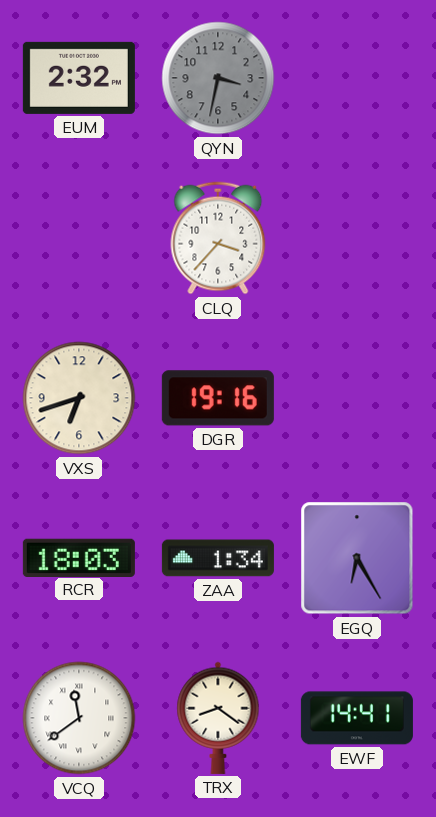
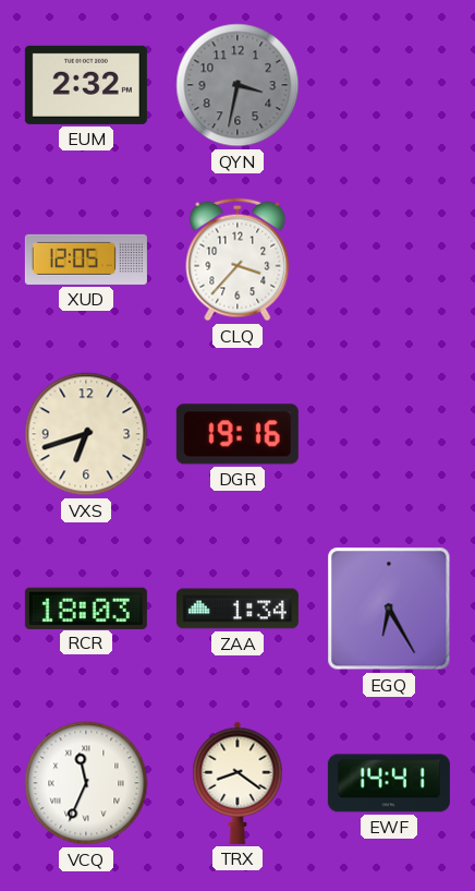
XUD: none -> 12:05 (86, 260)
VCQ: 11:39 -> 11:34 (86, 783)
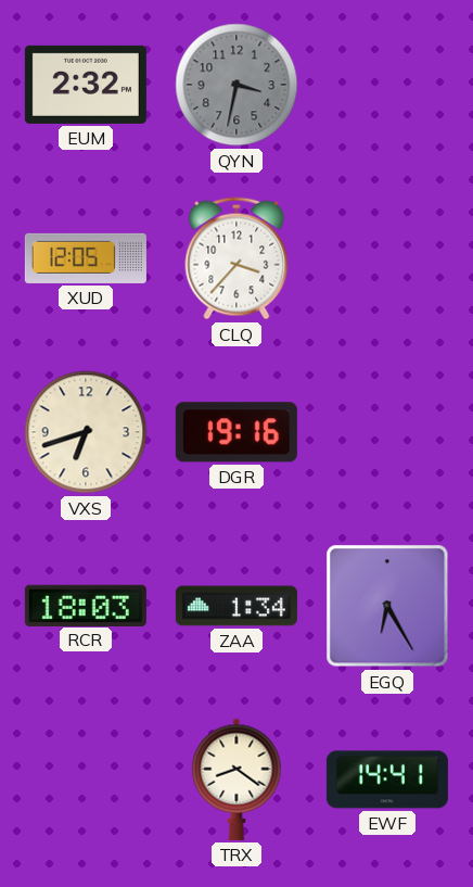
VCQ: 11:34 -> none (86, 783)
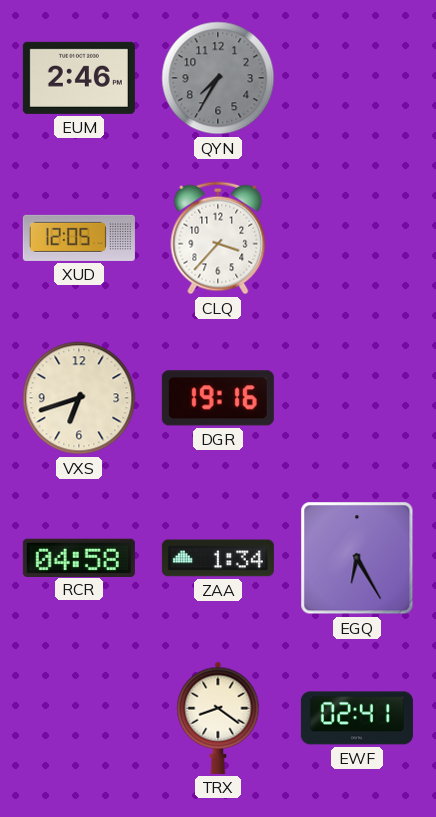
EUM: 2:32 -> 2:46 (79, 78)
QYN: 3:32 -> 7:35 (218, 78)
RCR: 18:03 -> 04:58 (79, 557)
EWF: 14:41 -> 02:41 (357, 718)
